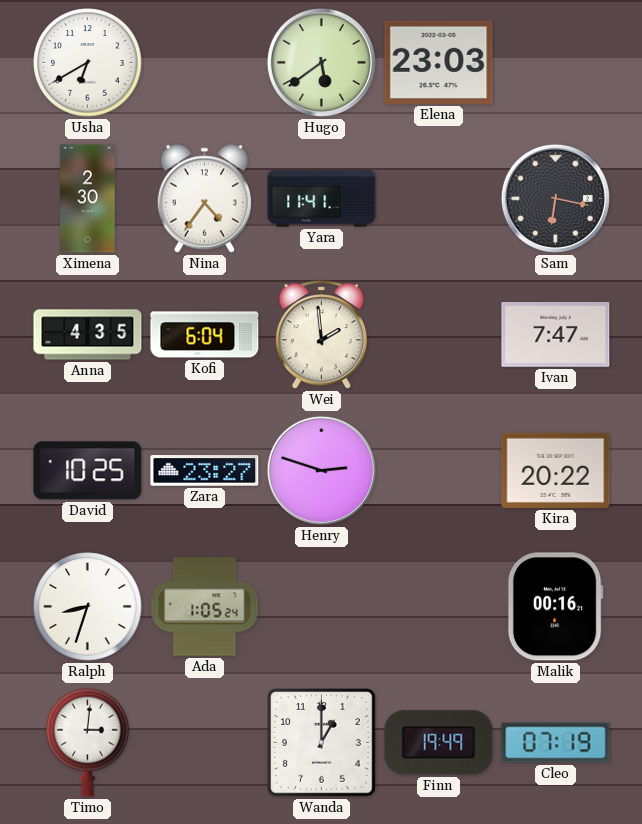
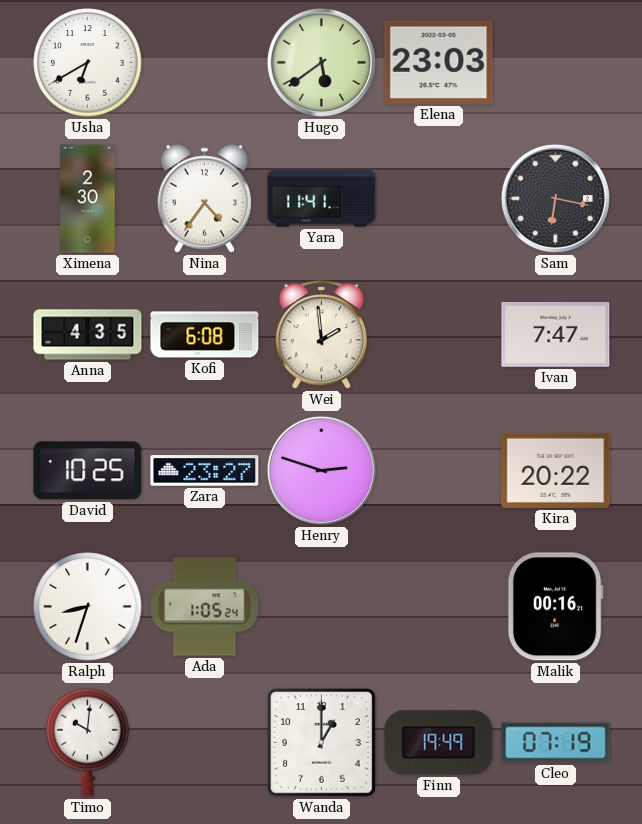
Kofi: 6:04 -> 6:08 (205, 335)
Timo: 3:01 -> 10:01 (88, 742)
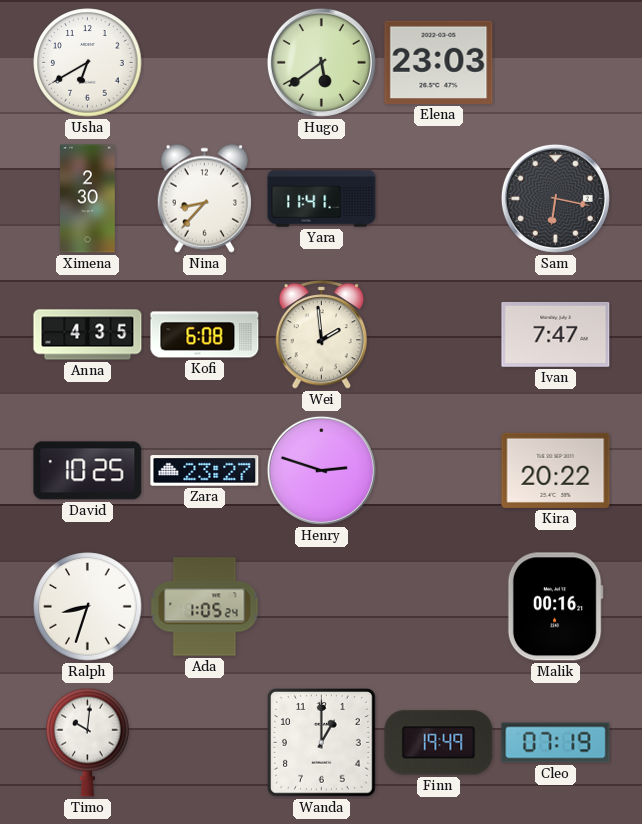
Nina: 4:36 -> 8:37 (204, 198)
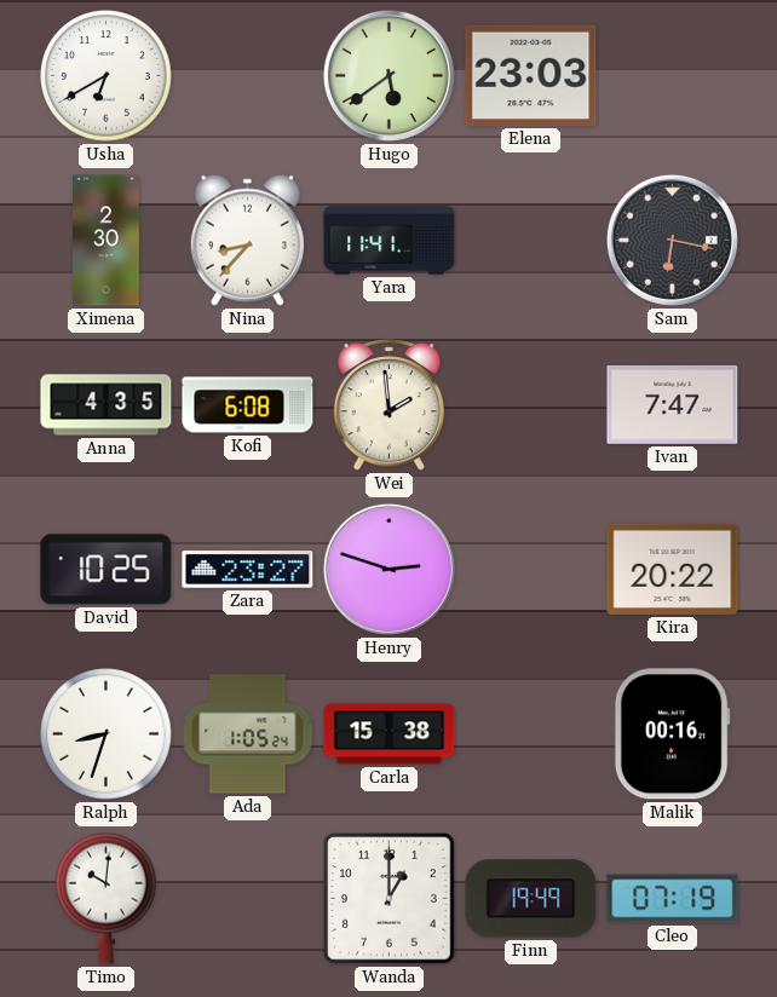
Carla: none -> 15:38 (390, 734)
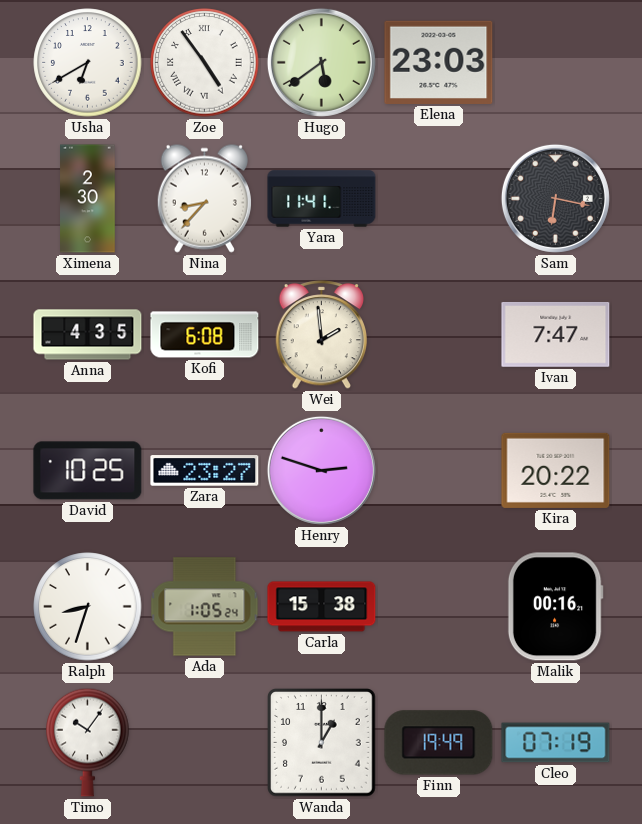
Zoe: none -> 4:54 (205, 63)
Timo: 10:01 -> 10:06 (88, 742)
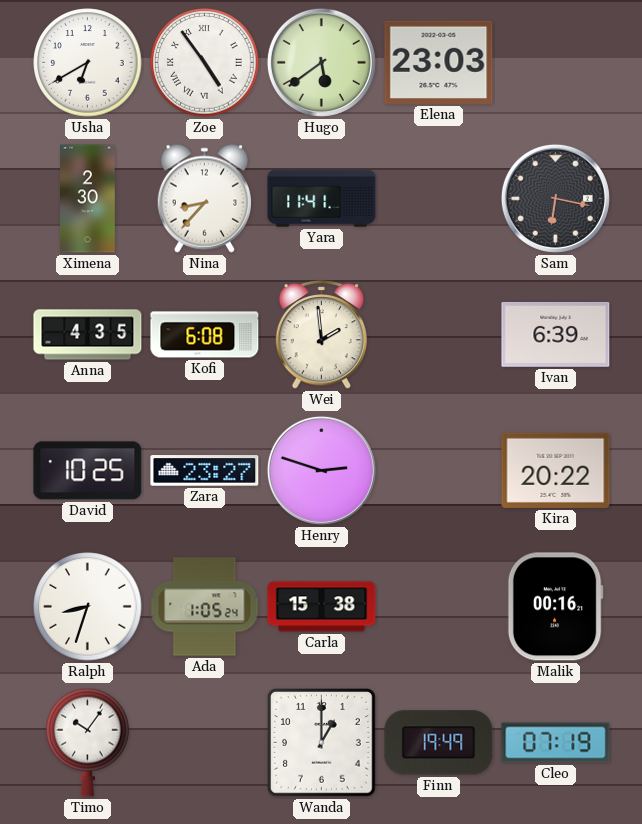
Ivan: 7:47 -> 6:39 (556, 334)
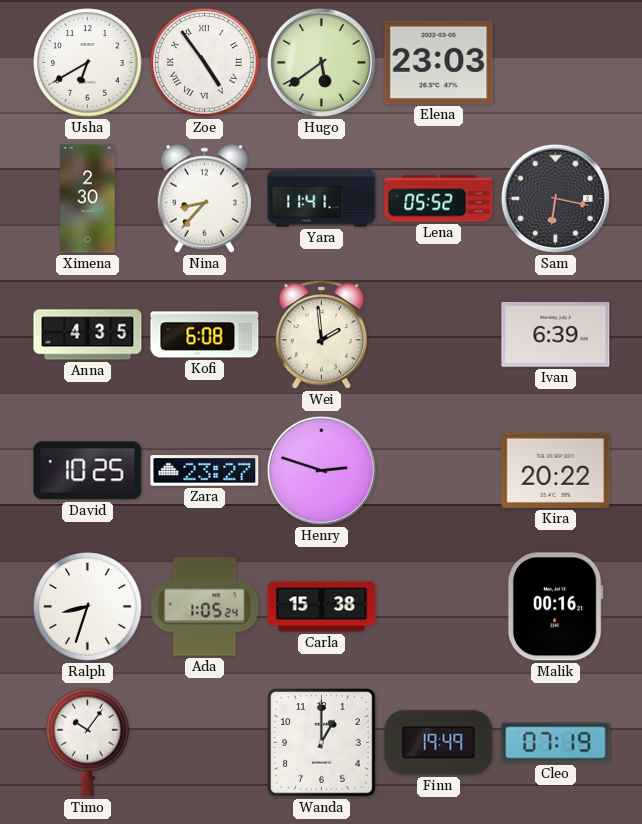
Lena: none -> 05:52 (439, 199)
